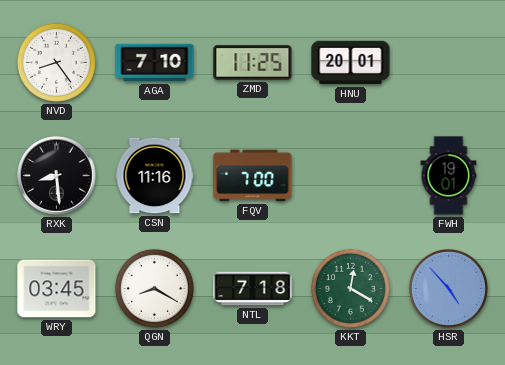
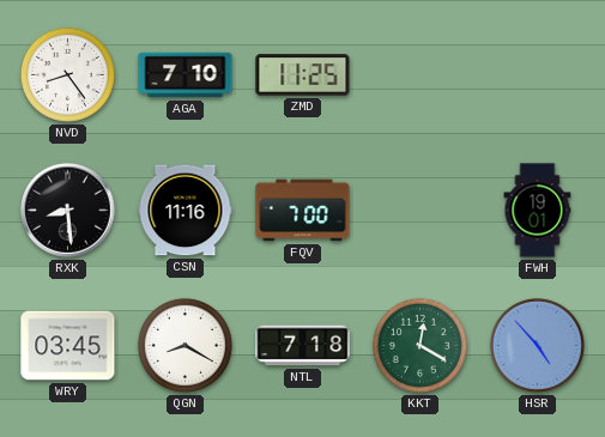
HNU: 20:01 -> none (351, 63)
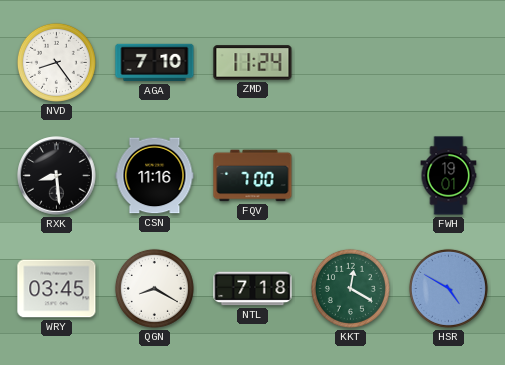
ZMD: 11:25 -> 11:24 (253, 63)
HSR: 4:53 -> 4:50 (448, 288)
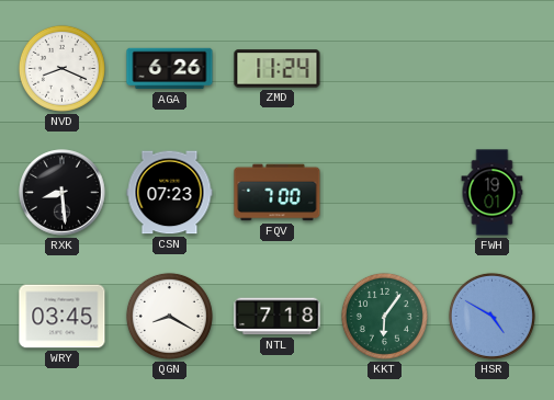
NVD: 8:24 -> 8:19 (61, 68)
AGA: 7:10 -> 6:26 (170, 69)
CSN: 11:16 -> 07:23 (170, 193)
KKT: 12:20 -> 6:06 (384, 316)
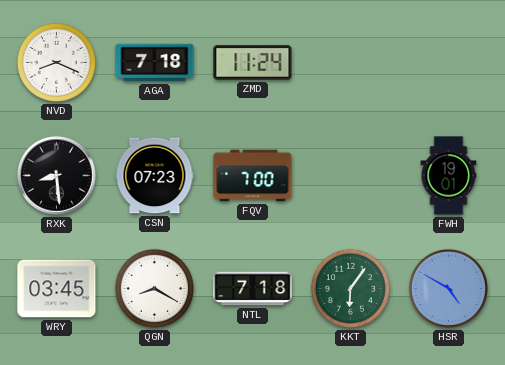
AGA: 6:26 -> 7:18 (155, 63)
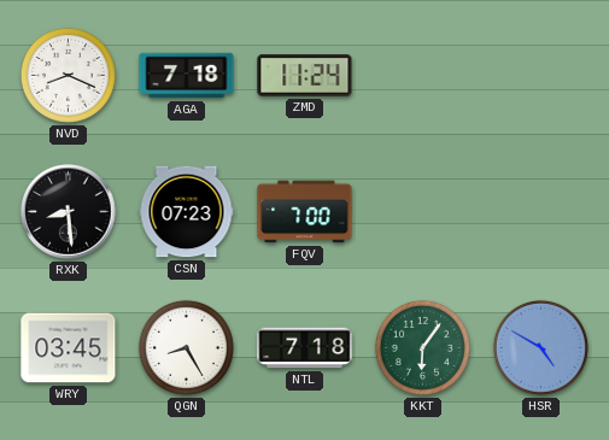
FWH: 19:01 -> none (449, 176)
QGN: 8:20 -> 8:25 (186, 347)
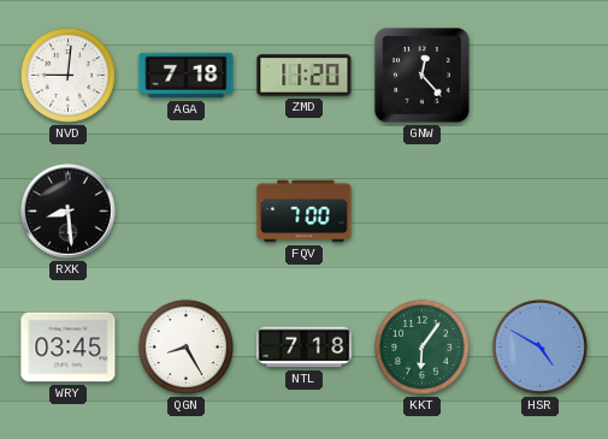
NVD: 8:19 -> 9:01 (67, 75)
ZMD: 11:24 -> 11:20 (305, 76)
GNW: none -> 12:23 (423, 76)
CSN: 07:23 -> none (187, 212)
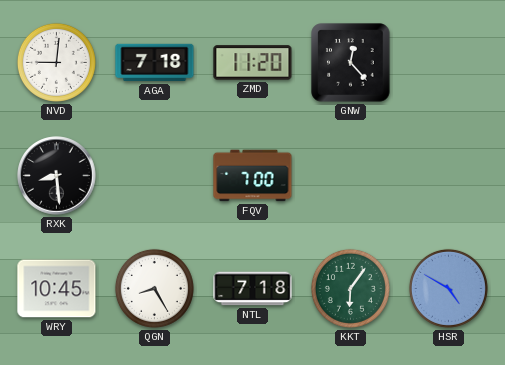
WRY: 03:45 -> 10:45 (57, 289)
